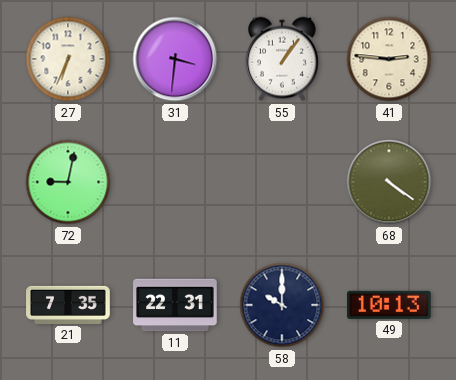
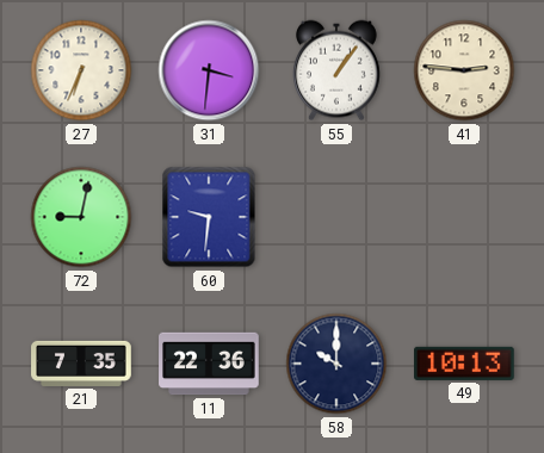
60: none -> 9:31 (209, 217)
68: 4:21 -> none (389, 182)
11: 22:31 -> 22:36 (209, 364)
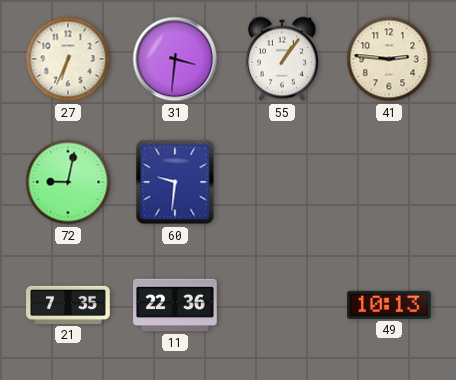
58: 10:00 -> none (336, 364)
